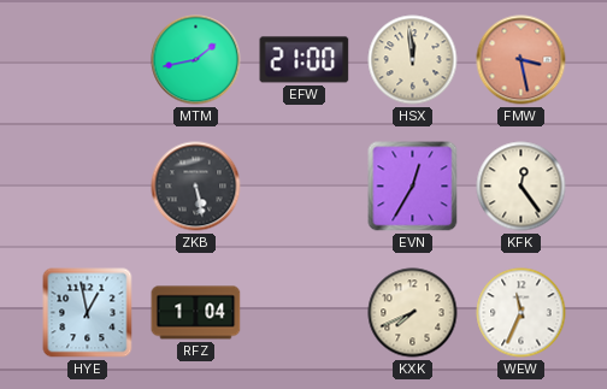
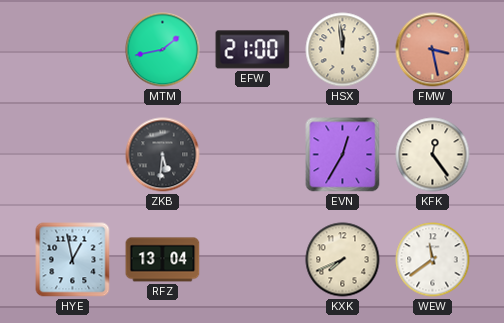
ZKB: 5:28 -> 5:31 (163, 155)
RFZ: 1:04 -> 13:04 (163, 260)
WEW: 11:34 -> 11:39 (433, 260)
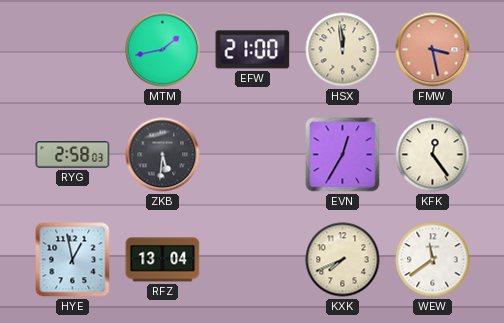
RYG: none -> 2:58 (73, 155)
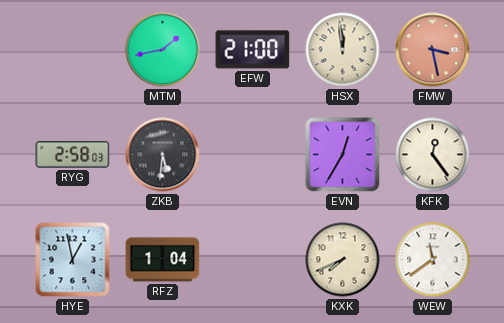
RFZ: 13:04 -> 1:04 (163, 260)
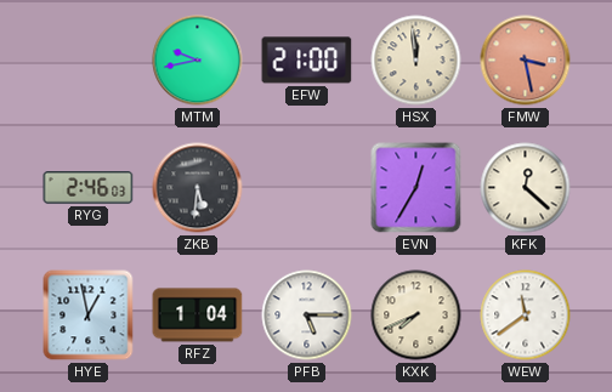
MTM: 1:43 -> 9:43 (198, 61)
RYG: 2:58 -> 2:46 (89, 188)
KFK: 12:24 -> 12:22 (526, 188)
PFB: none -> 5:15 (307, 316)
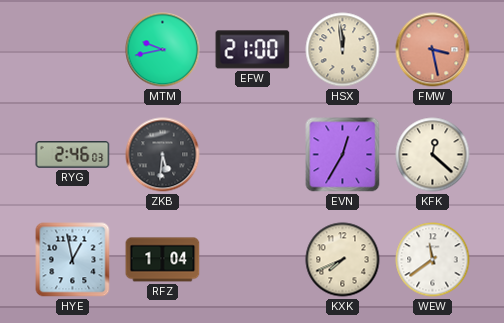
PFB: 5:15 -> none (307, 316)
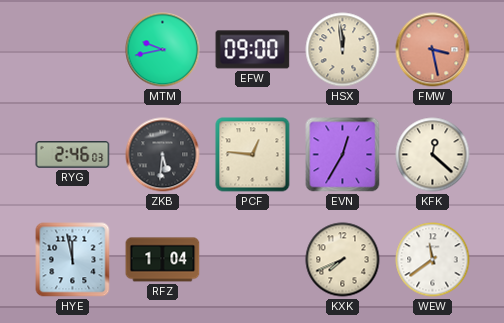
EFW: 21:00 -> 09:00 (253, 50)
PCF: none -> 12:46 (253, 155)
HYE: 12:58 -> 11:58 (73, 260)
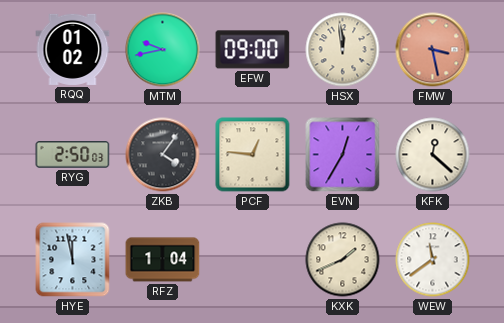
RQQ: none -> 01:02 (73, 49)
RYG: 2:46 -> 2:50 (73, 155)
ZKB: 5:31 -> 4:06 (163, 155)
KXK: 7:41 -> 1:41 (343, 260)
